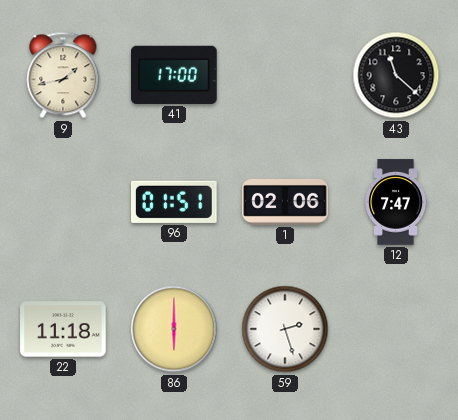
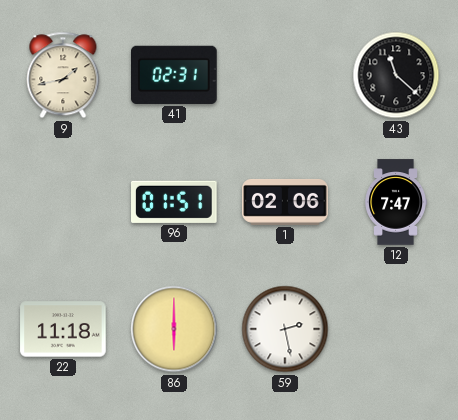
41: 17:00 -> 02:31 (175, 75)
59: 2:27 -> 2:28 (285, 329)
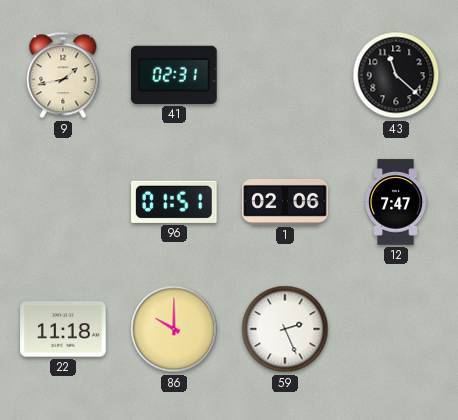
86: 6:00 -> 10:00 (174, 329)
59: 2:28 -> 2:26 (285, 329)
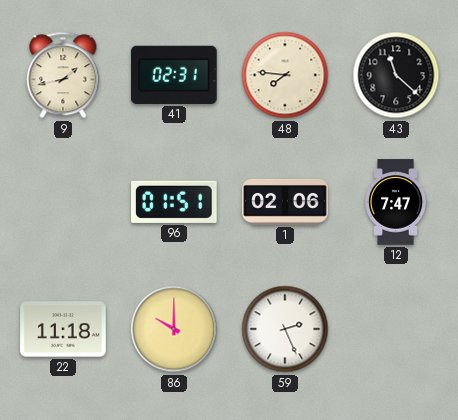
48: none -> 7:46 (285, 75)
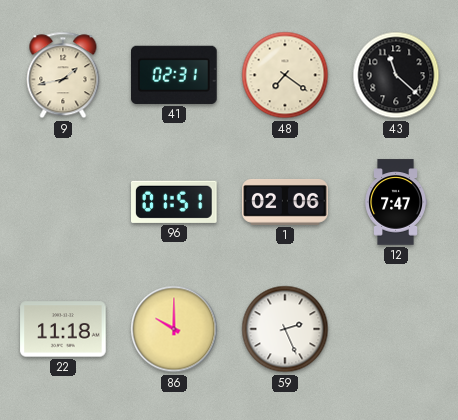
48: 7:46 -> 7:21 (285, 75)
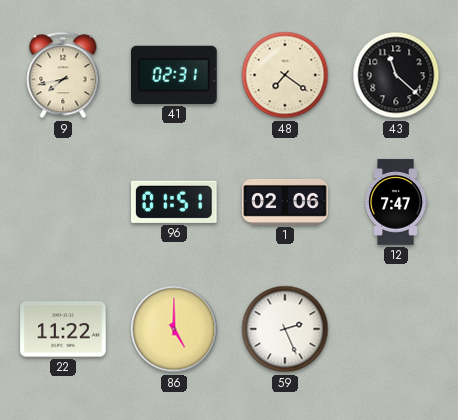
9: 1:43 -> 7:43 (63, 75)
22: 11:18 -> 11:22 (63, 329)
86: 10:00 -> 5:00 (174, 329)
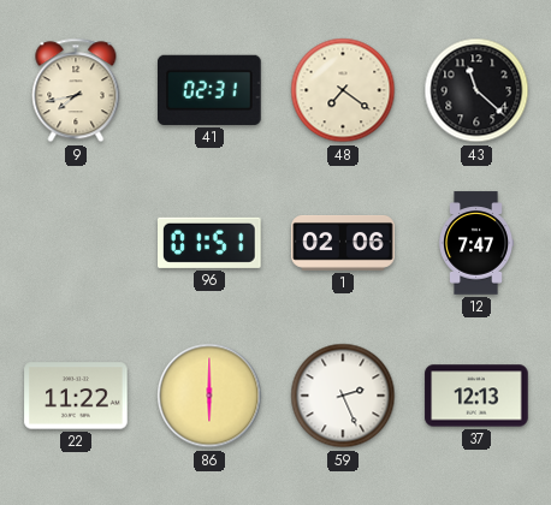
86: 5:00 -> 6:00 (209, 396)
37: none -> 12:13 (476, 396)
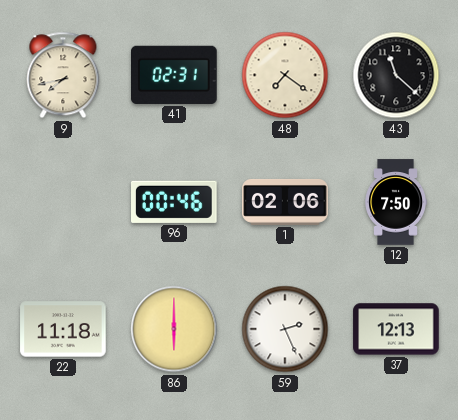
96: 01:51 -> 00:46 (175, 202)
12: 7:47 -> 7:50 (395, 202)
22: 11:22 -> 11:18 (63, 329)
